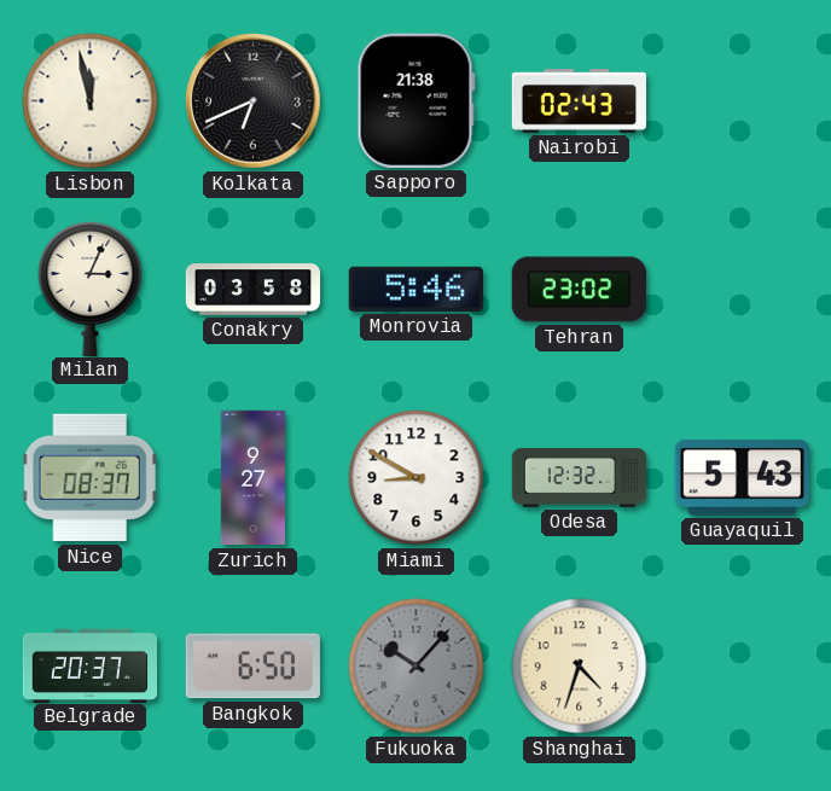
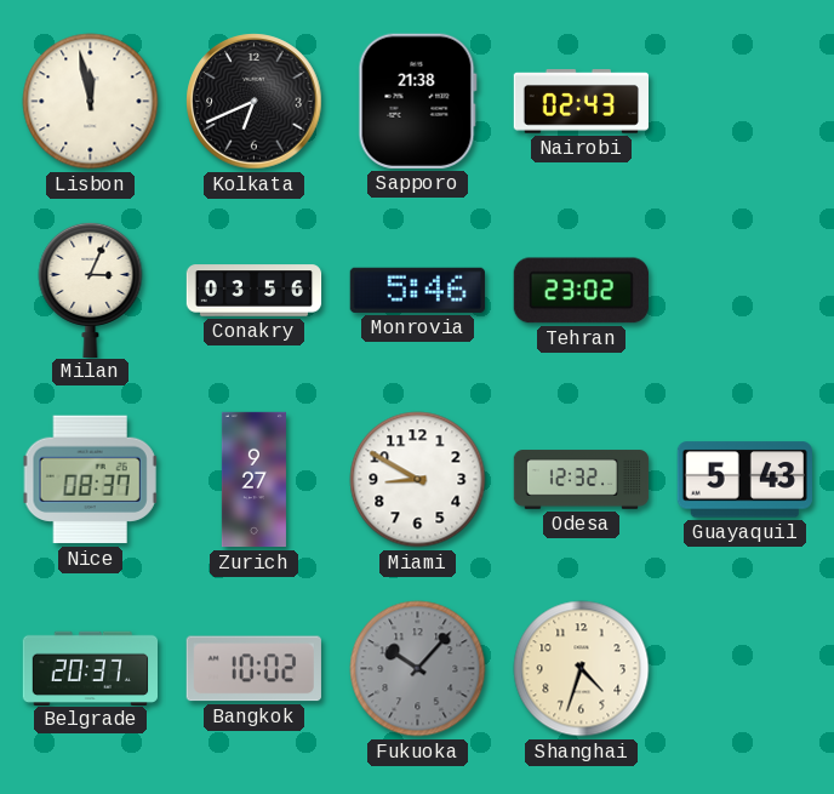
Conakry: 03:58 -> 03:56 (255, 291)
Bangkok: 6:50 -> 10:02 (253, 669)
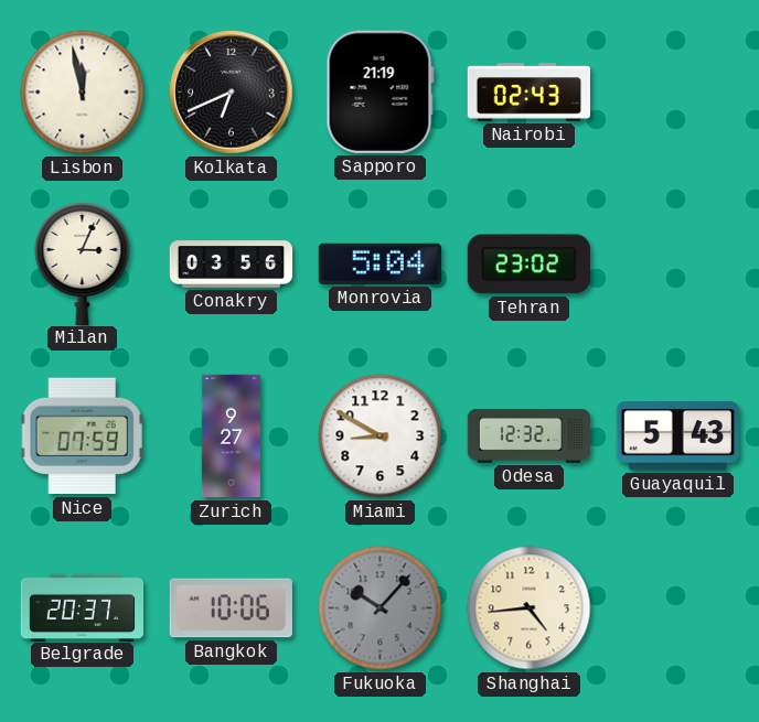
Sapporo: 21:38 -> 21:19 (379, 91)
Monrovia: 5:46 -> 5:04 (379, 263)
Nice: 08:37 -> 07:59 (83, 437)
Bangkok: 10:02 -> 10:06 (231, 608)
Shanghai: 4:33 -> 4:44 (530, 608)
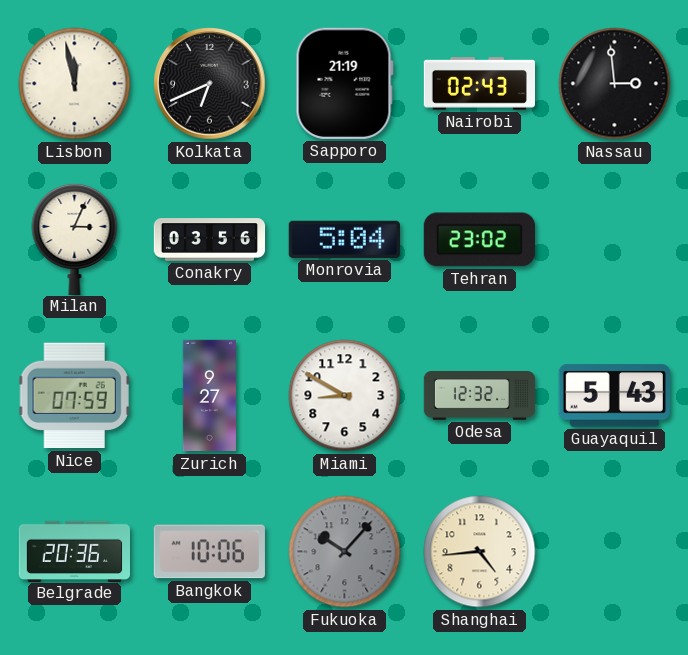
Nassau: none -> 2:59 (615, 84)
Belgrade: 20:37 -> 20:36 (74, 551)
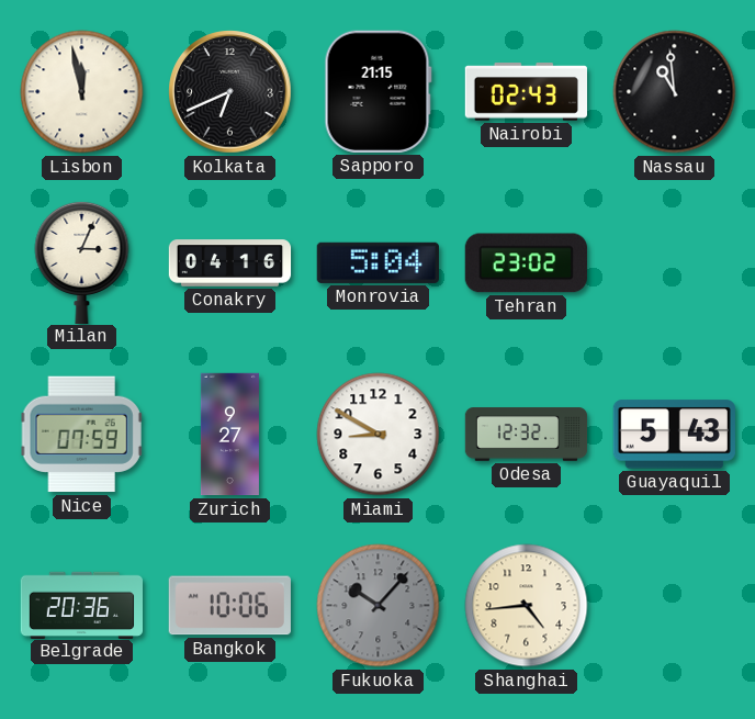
Sapporo: 21:19 -> 21:15 (377, 91)
Nassau: 2:59 -> 10:59 (675, 92)
Conakry: 03:56 -> 04:16 (230, 263)
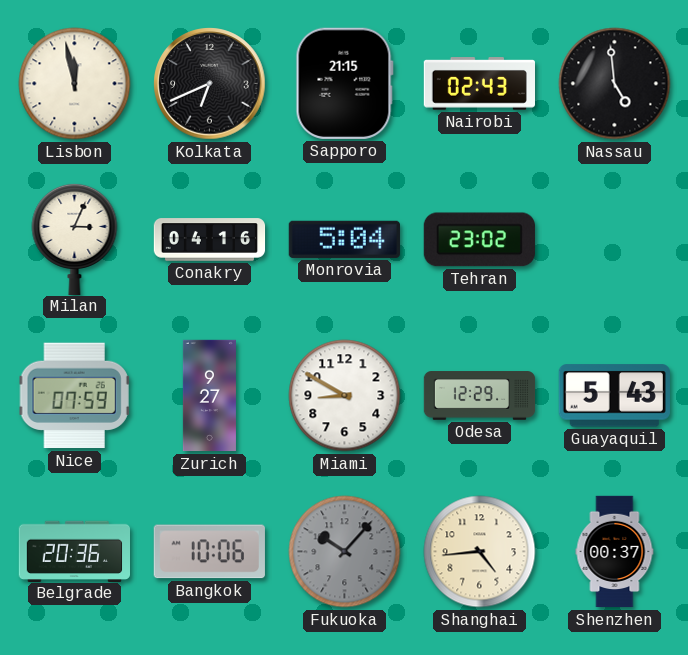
Nassau: 10:59 -> 4:59 (615, 84)
Odesa: 12:32 -> 12:29 (480, 396)
Shenzhen: none -> 00:37 (615, 552)
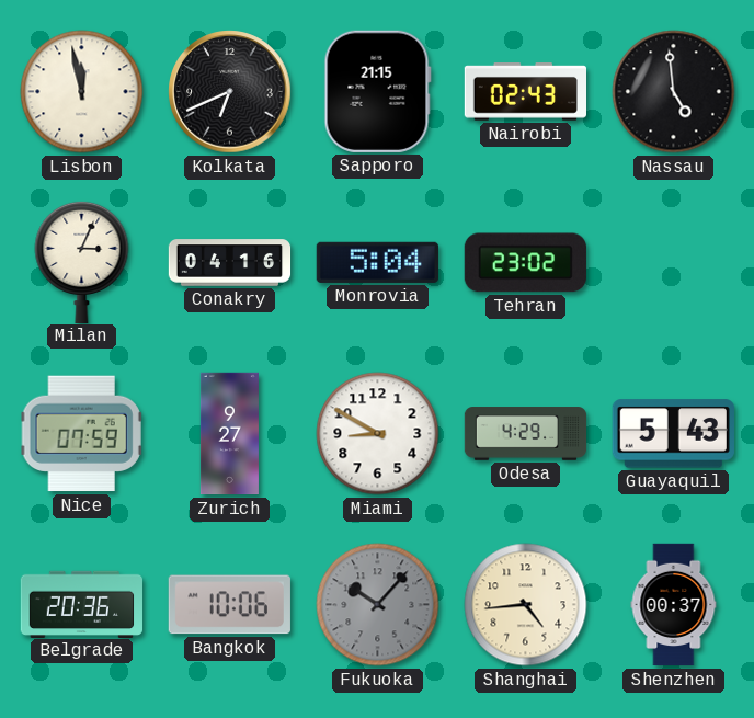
Odesa: 12:29 -> 4:29 (526, 434)
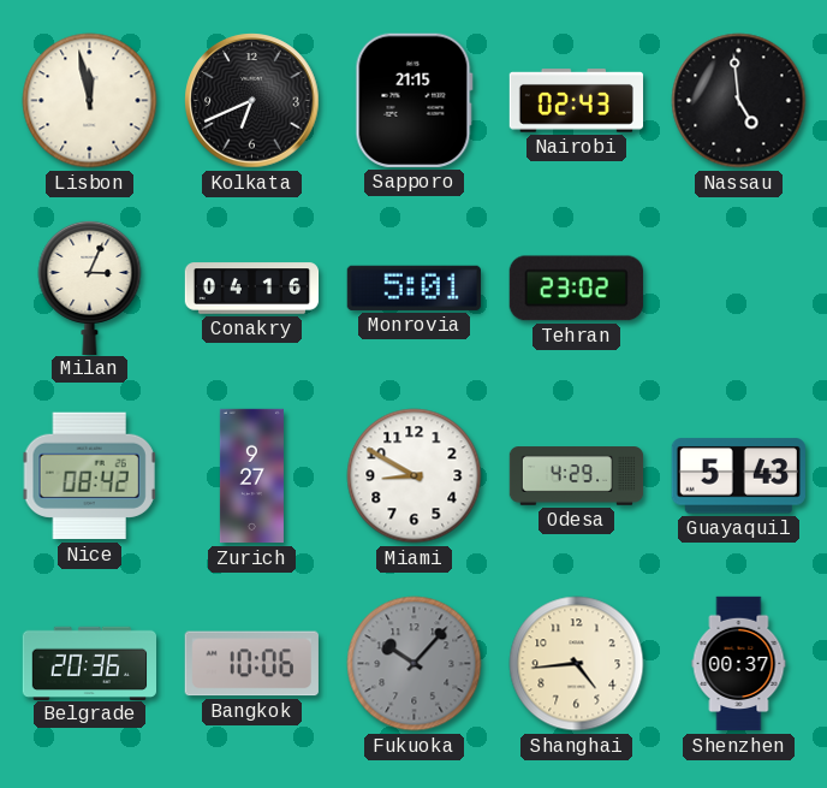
Monrovia: 5:04 -> 5:01 (413, 288)
Nice: 07:59 -> 08:42 (90, 476)
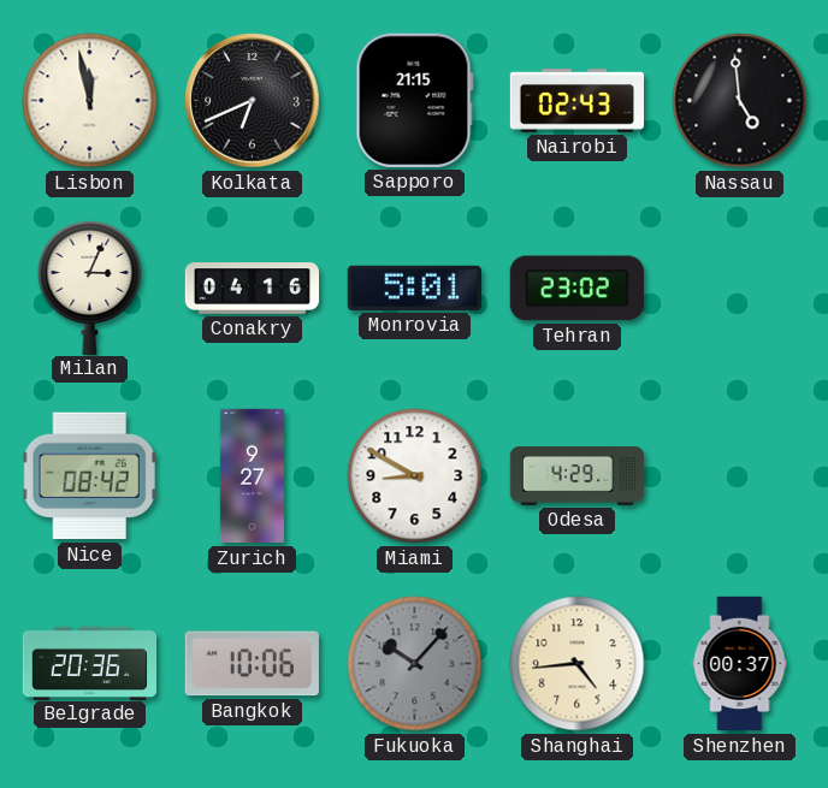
Guayaquil: 5:43 -> none (738, 476)
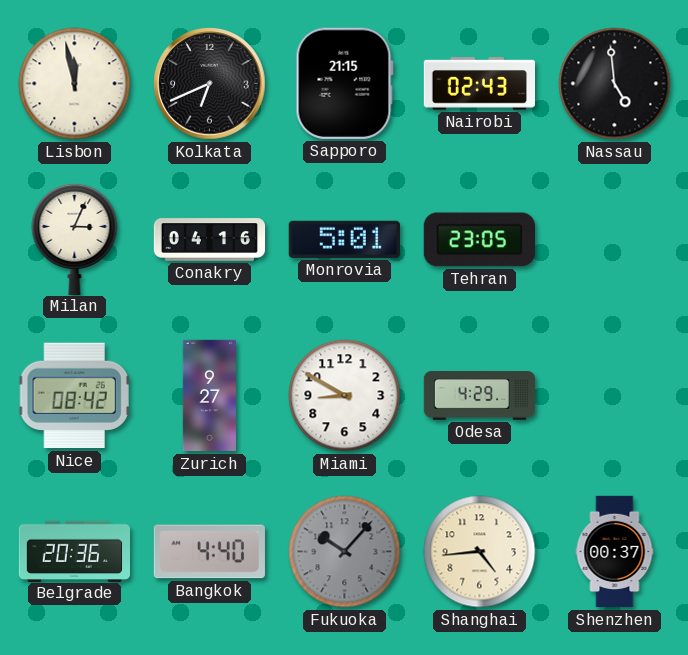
Tehran: 23:02 -> 23:05 (479, 240)
Bangkok: 10:06 -> 4:40 (209, 552)
